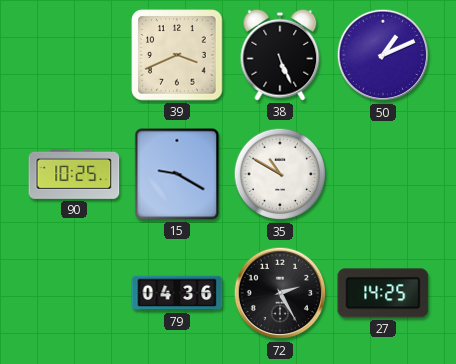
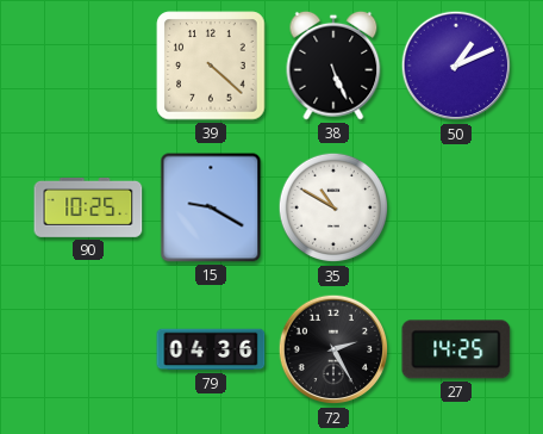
39: 3:41 -> 4:22 (211, 66)
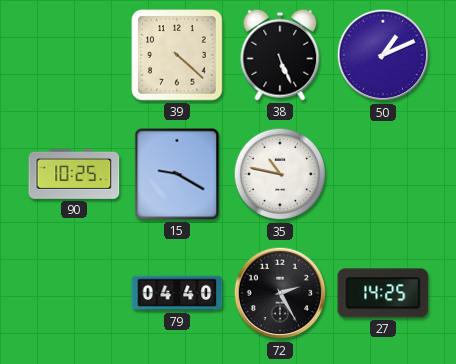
35: 10:50 -> 10:47 (280, 174)
79: 04:36 -> 04:40 (177, 293)
